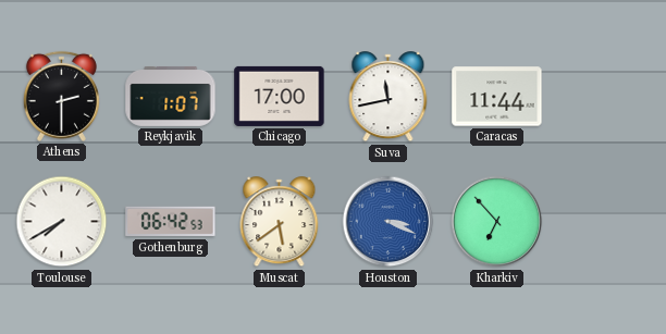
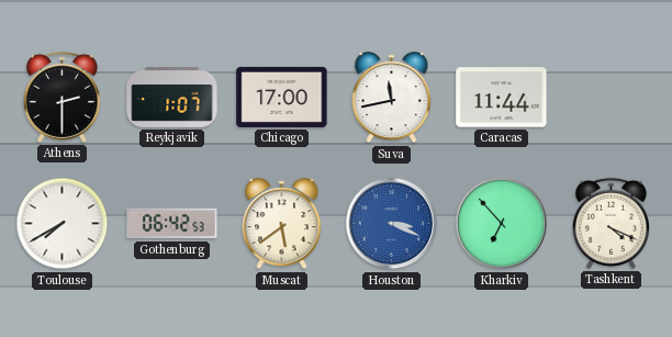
Tashkent: none -> 4:19 (611, 223)
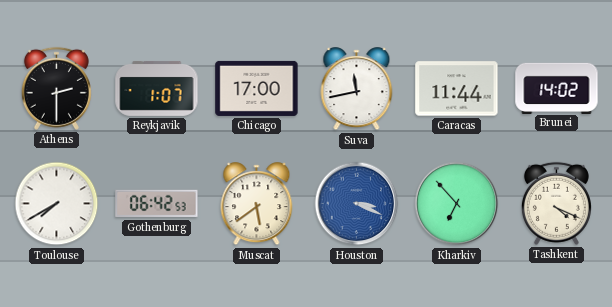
Brunei: none -> 14:02 (557, 88)
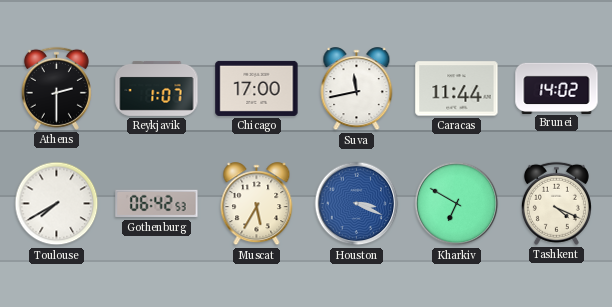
Muscat: 5:39 -> 5:35 (257, 204)
Kharkiv: 6:53 -> 6:50 (457, 204)
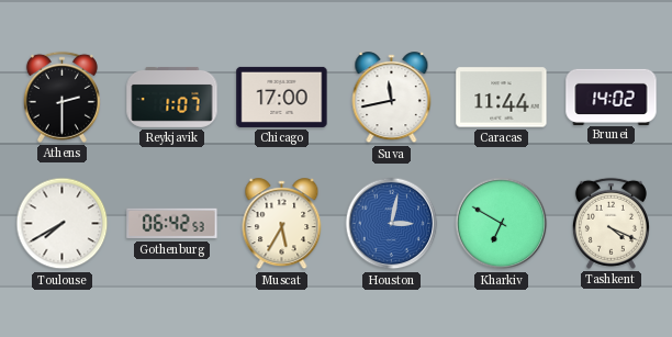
Houston: 3:19 -> 3:02 (392, 224)
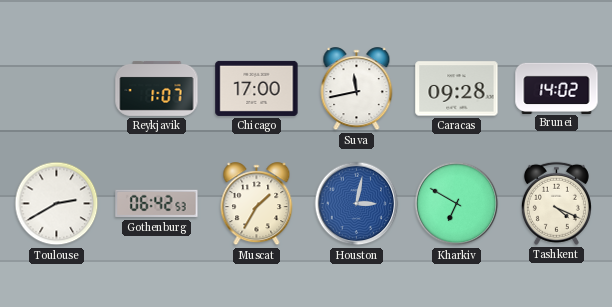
Athens: 2:30 -> none (61, 97)
Caracas: 11:44 -> 09:28 (457, 89)
Toulouse: 7:40 -> 2:40 (57, 204)
Muscat: 5:35 -> 1:35 (257, 204)
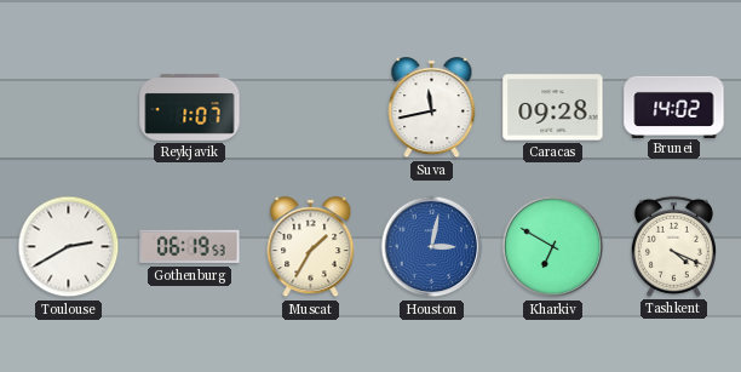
Chicago: 17:00 -> none (257, 88)
Gothenburg: 06:42 -> 06:19 (190, 247)
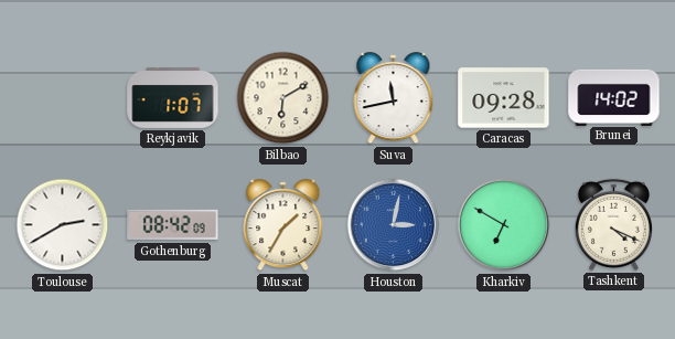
Bilbao: none -> 6:10 (283, 98)
Gothenburg: 06:19 -> 08:42 (173, 225)
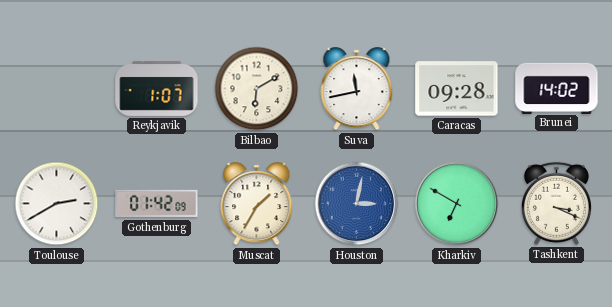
Gothenburg: 08:42 -> 01:42 (157, 204)
Tashkent: 4:19 -> 3:19 (556, 203)
